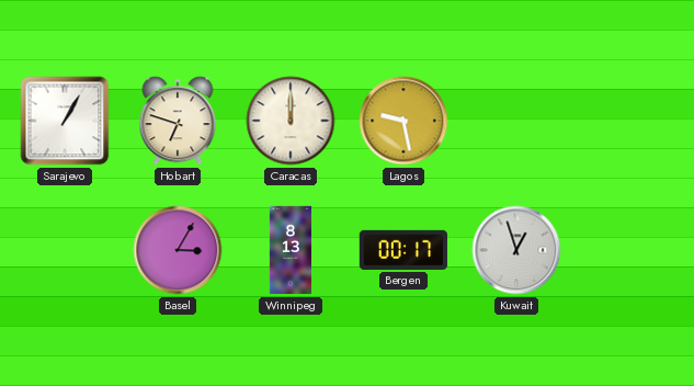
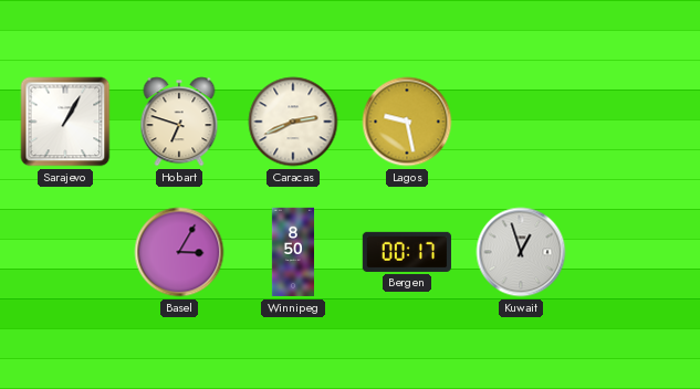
Caracas: 12:00 -> 2:41 (293, 122)
Winnipeg: 8:13 -> 8:50 (292, 252)
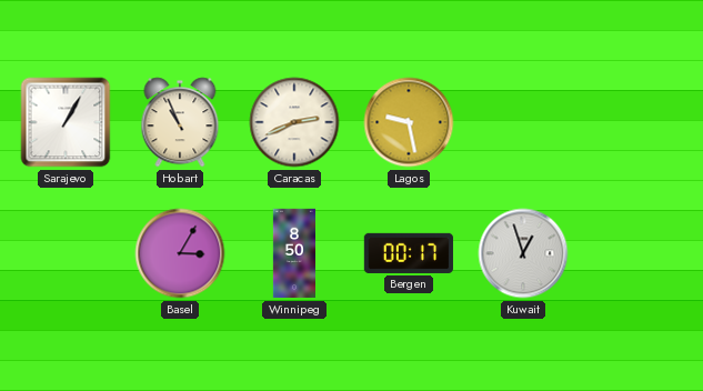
Hobart: 6:48 -> 10:56 (180, 122)
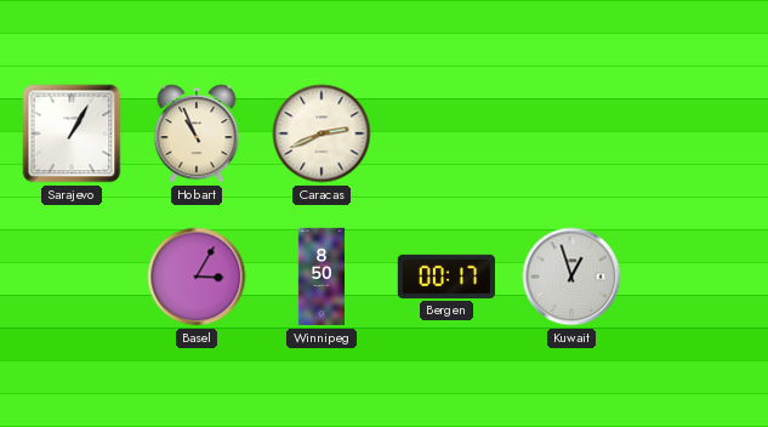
Lagos: 9:28 -> none (409, 122)
